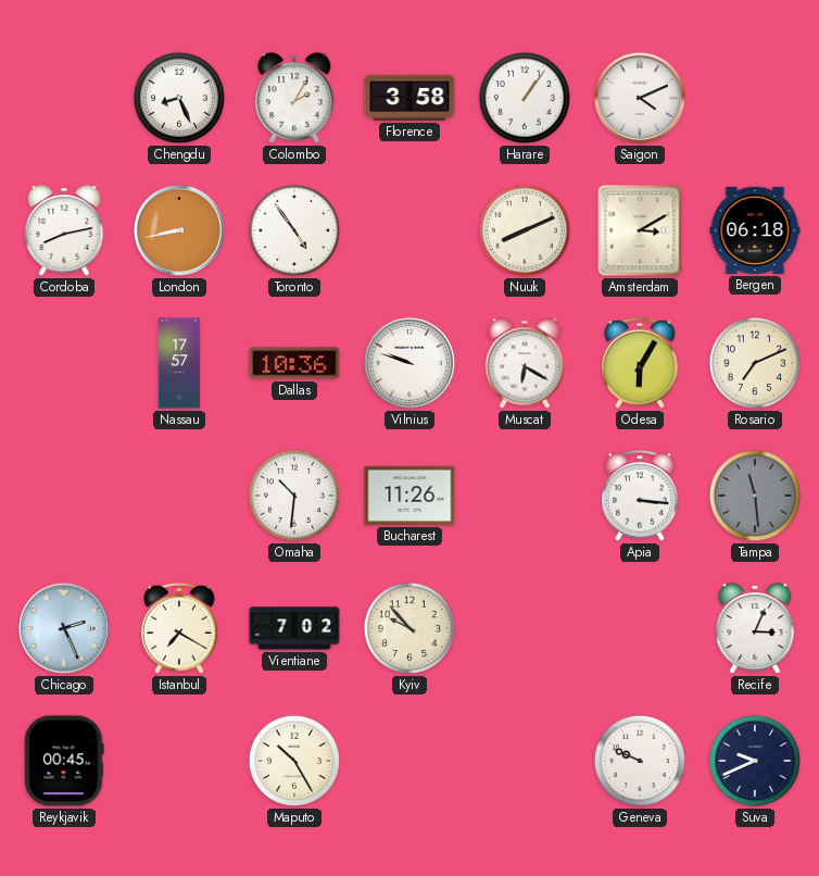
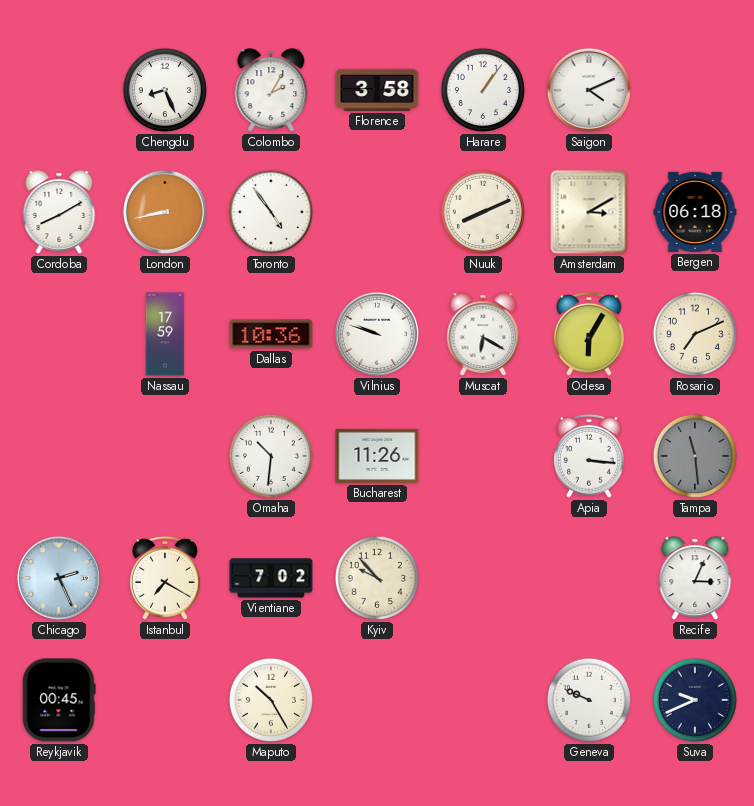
Cordoba: 8:13 -> 8:10 (59, 212)
Nassau: 17:57 -> 17:59 (165, 334)
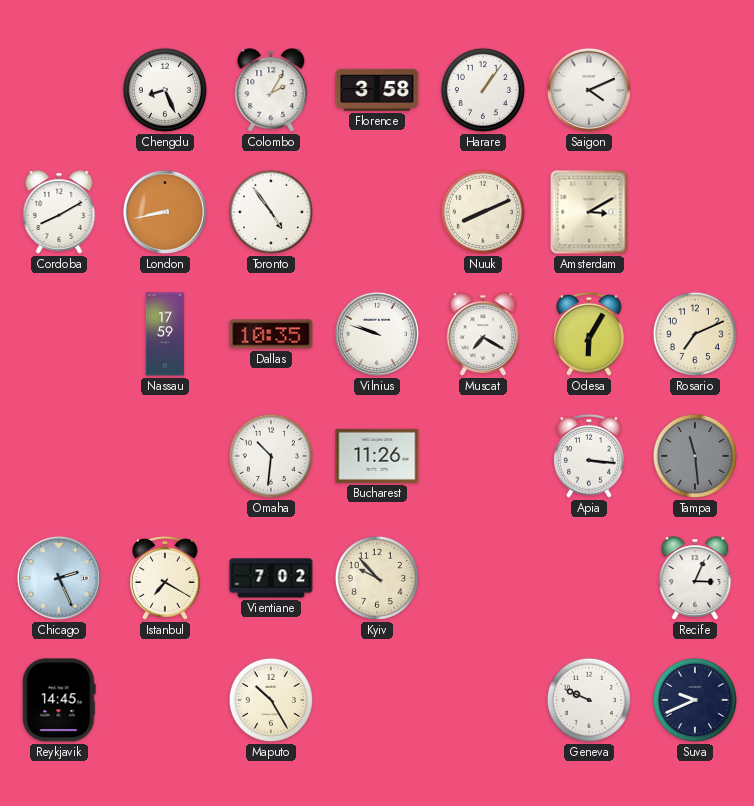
Bergen: 06:18 -> none (695, 212)
Dallas: 10:36 -> 10:35 (271, 334)
Muscat: 6:20 -> 7:20 (483, 334)
Reykjavik: 00:45 -> 14:45 (59, 700)
